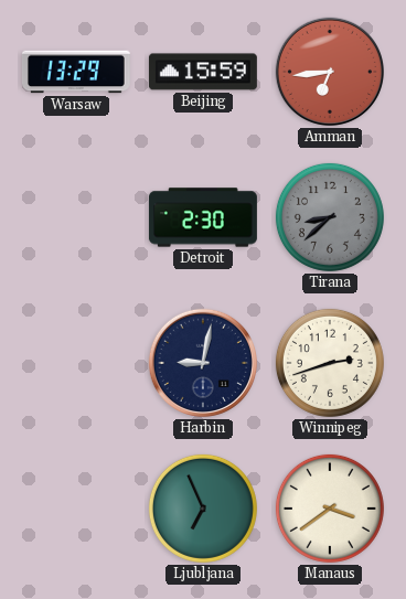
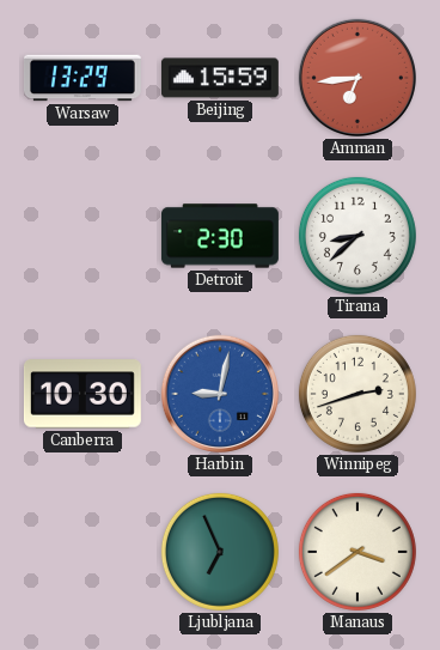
Tirana dial: grey -> white (357, 236)
Canberra: none -> 10:30 (82, 394)
Harbin dial: navy -> blue (220, 394)
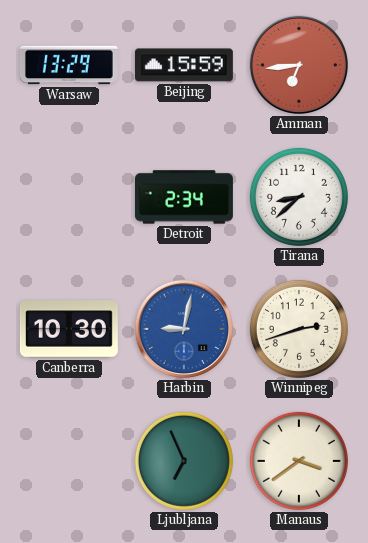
Detroit: 2:30 -> 2:34 (184, 197)
